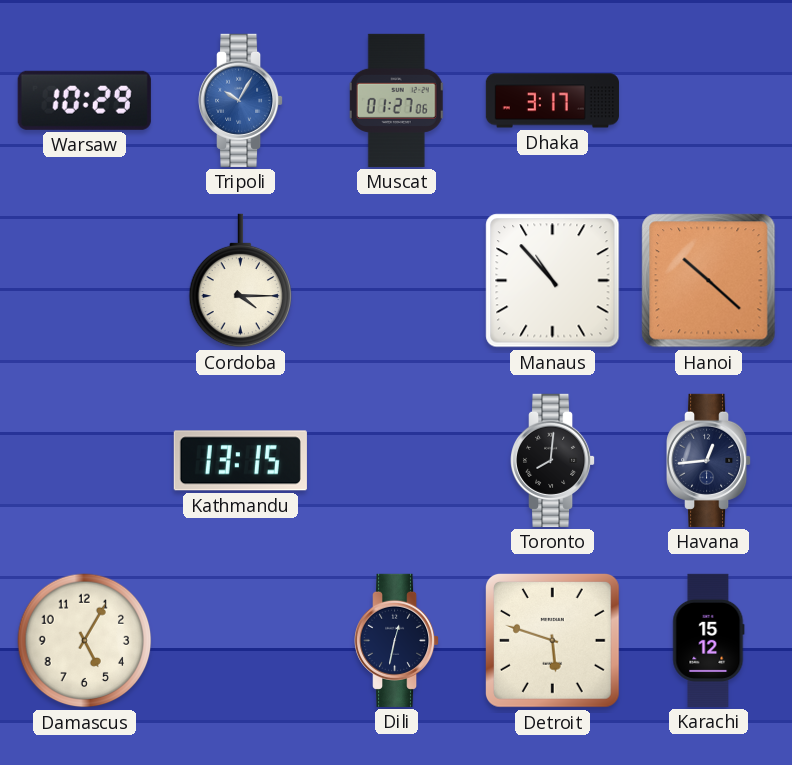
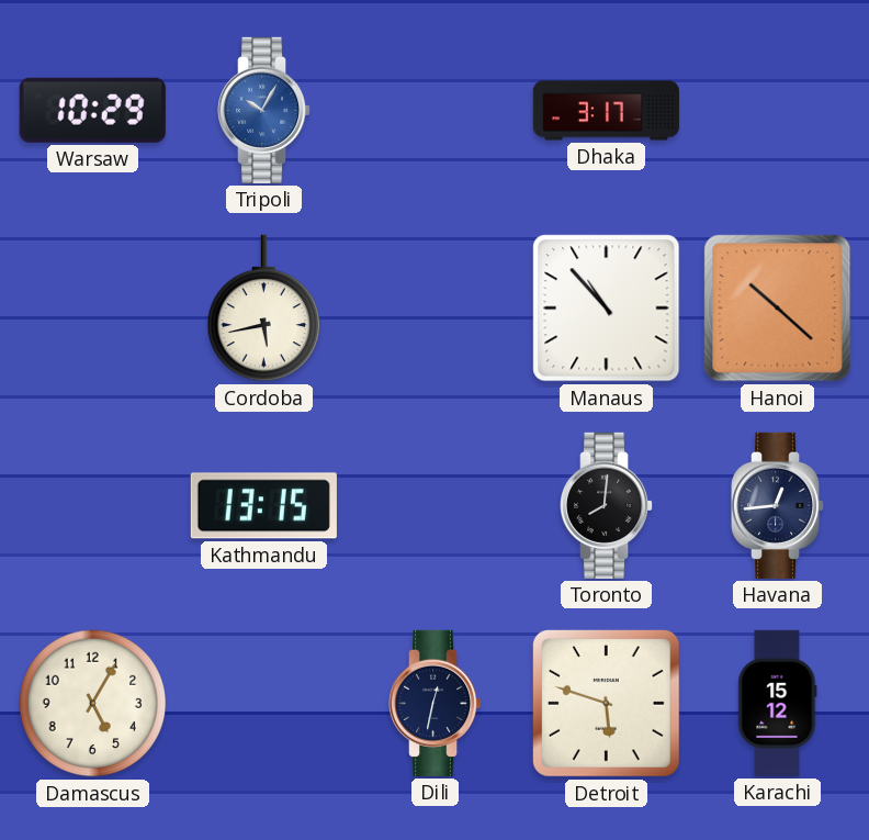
Muscat: 01:27 -> none (396, 100)
Cordoba: 4:15 -> 5:43 (264, 309)
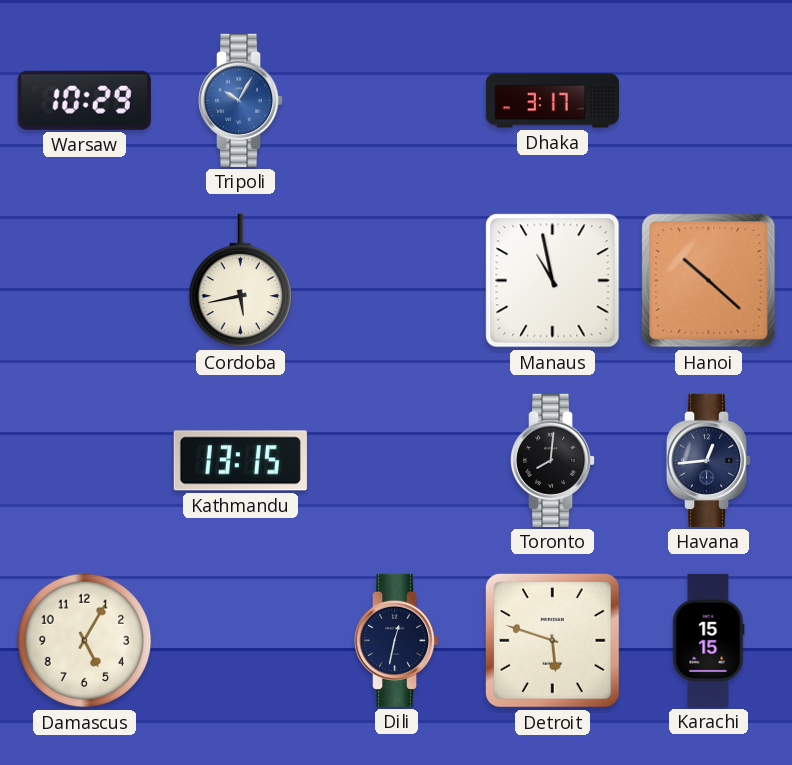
Manaus: 10:53 -> 10:58 (553, 281)
Karachi: 15:12 -> 15:15 (709, 640)
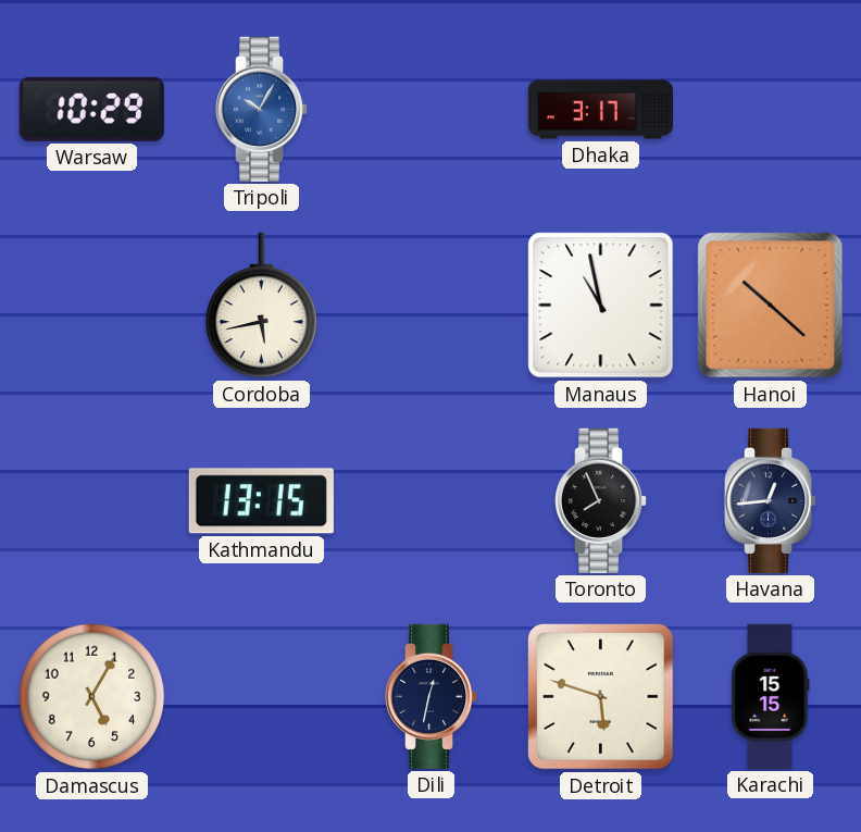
Toronto: 8:01 -> 7:56 (602, 500)
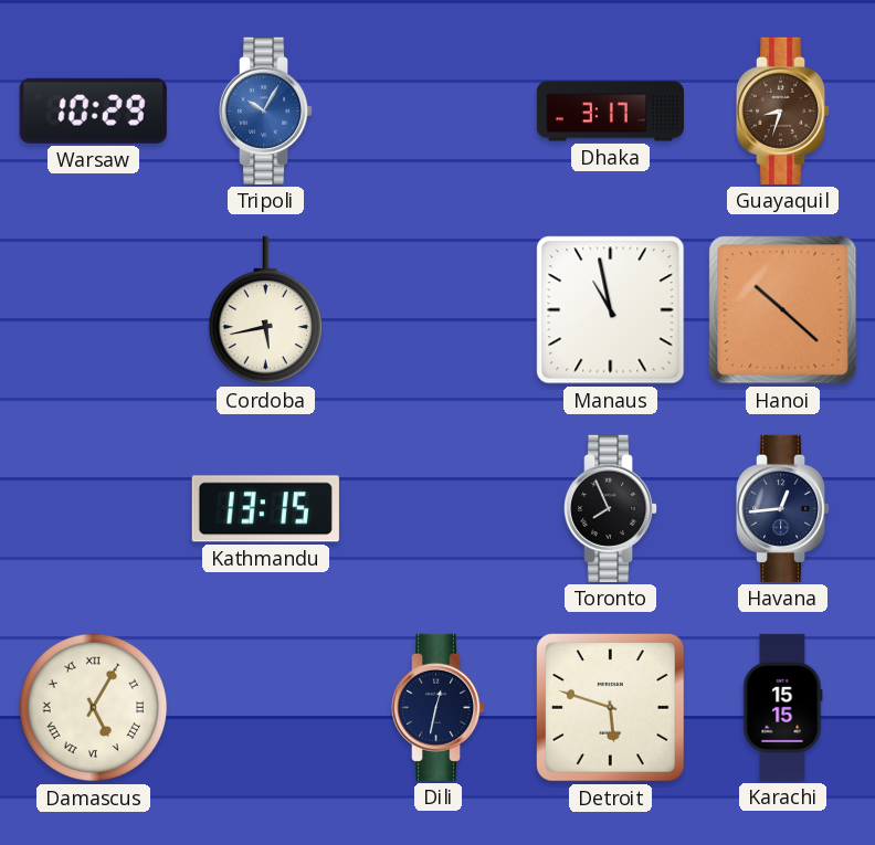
Guayaquil: none -> 8:33 (784, 110)
Damascus numerals: Arabic -> Roman (94, 708)
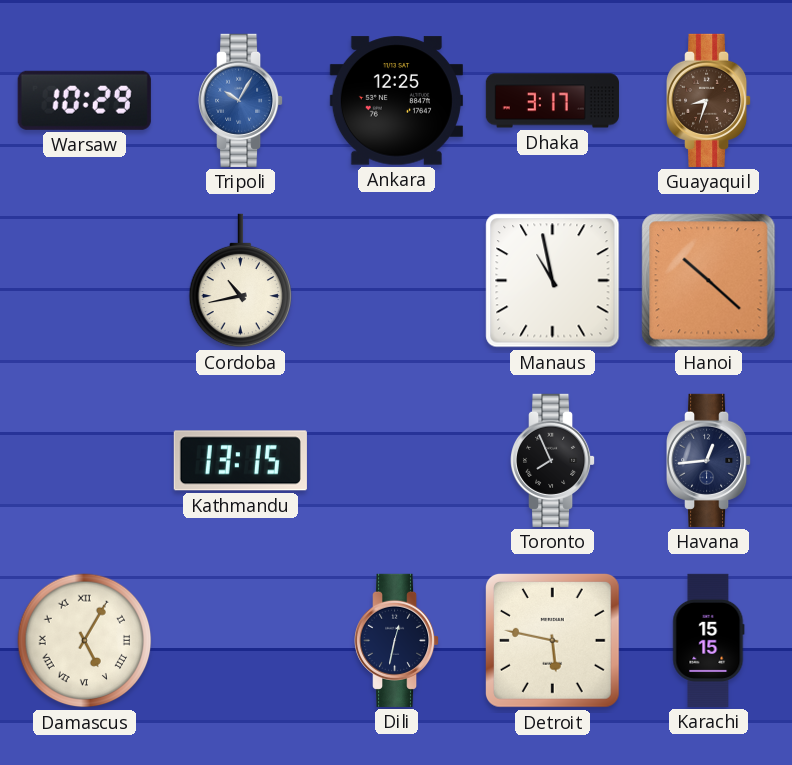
Ankara: none -> 12:25 (396, 101)
Cordoba: 5:43 -> 10:43 (241, 281)
Detroit: 5:48 -> 5:47 (552, 640)
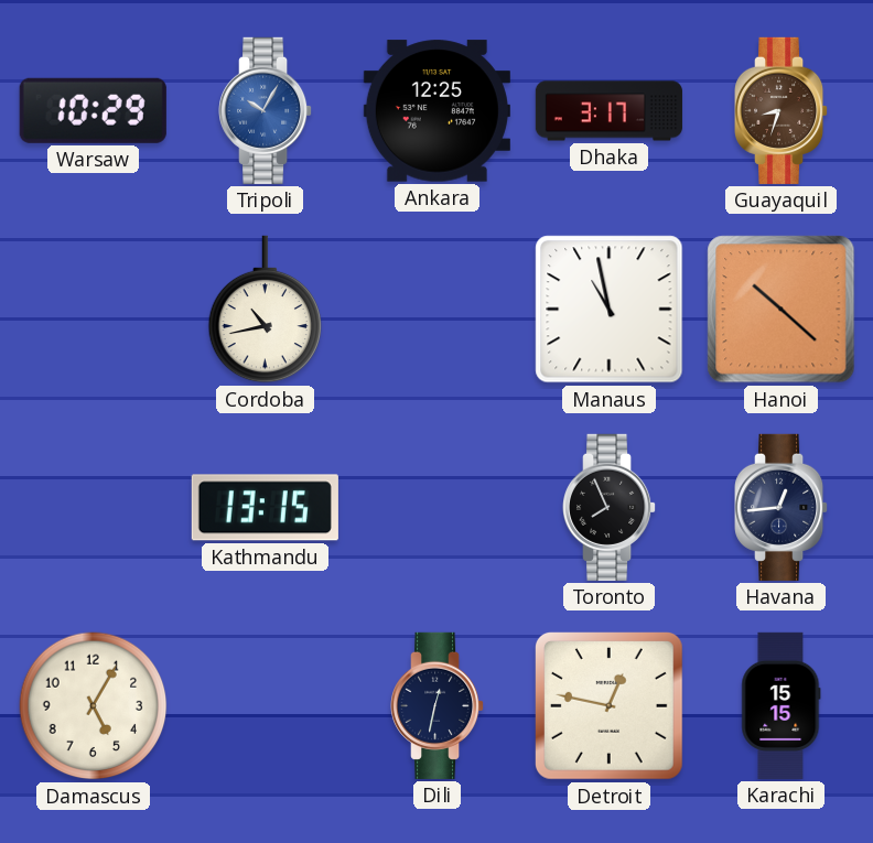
Damascus numerals: Roman -> Arabic (94, 706)
Detroit: 5:47 -> 12:47 (608, 705)
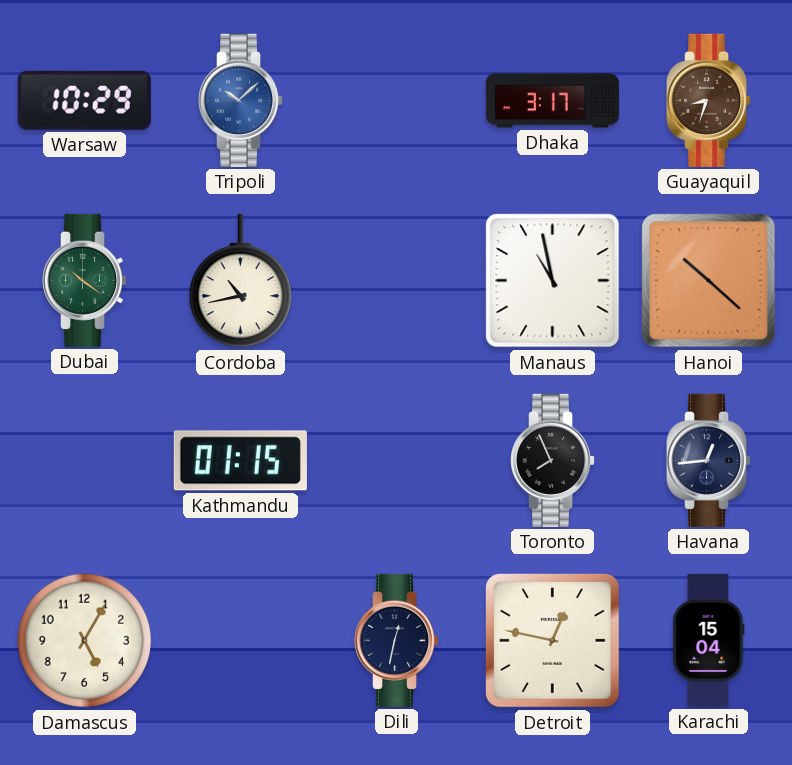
Tripoli: 10:05 -> 10:08 (242, 100)
Ankara: 12:25 -> none (436, 111)
Dubai: none -> 10:21 (86, 280)
Kathmandu: 13:15 -> 01:15 (240, 461)
Karachi: 15:15 -> 15:04 (709, 640)
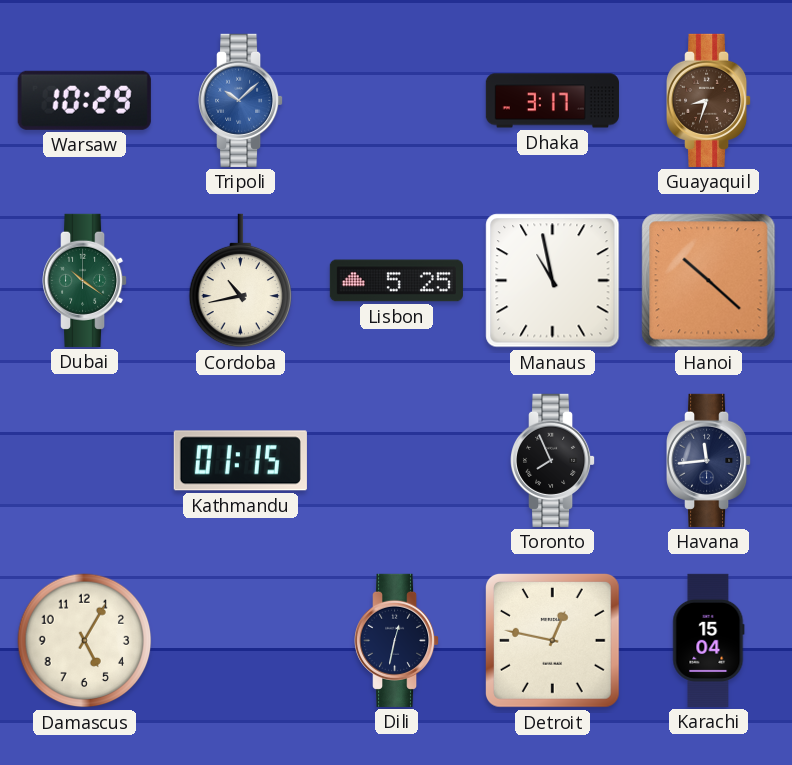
Lisbon: none -> 5:25 (396, 281)
Havana: 12:44 -> 11:44 (710, 460)
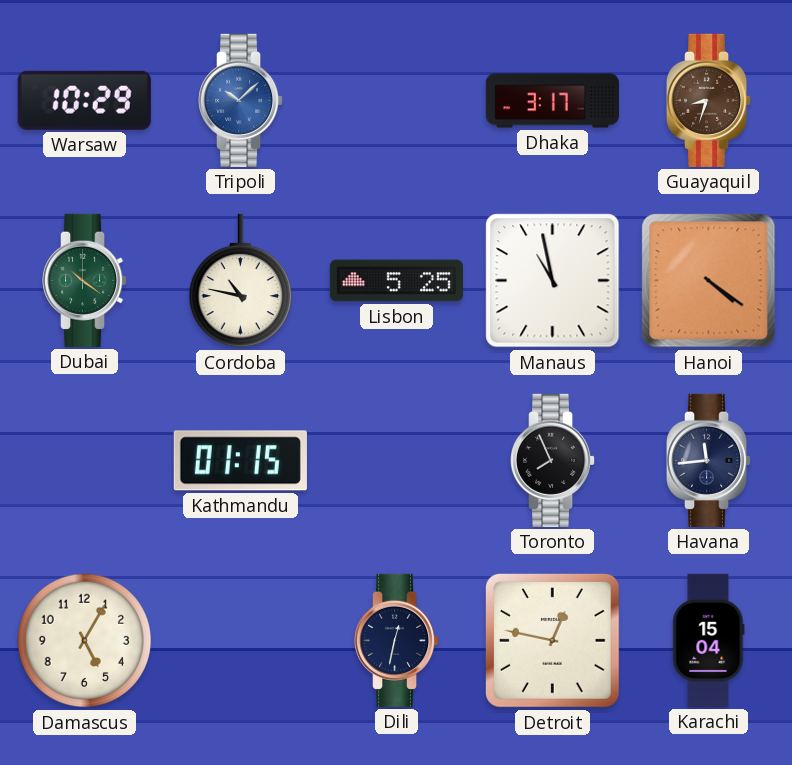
Cordoba: 10:43 -> 10:47 (241, 281)
Hanoi: 10:22 -> 4:21 (709, 281)
